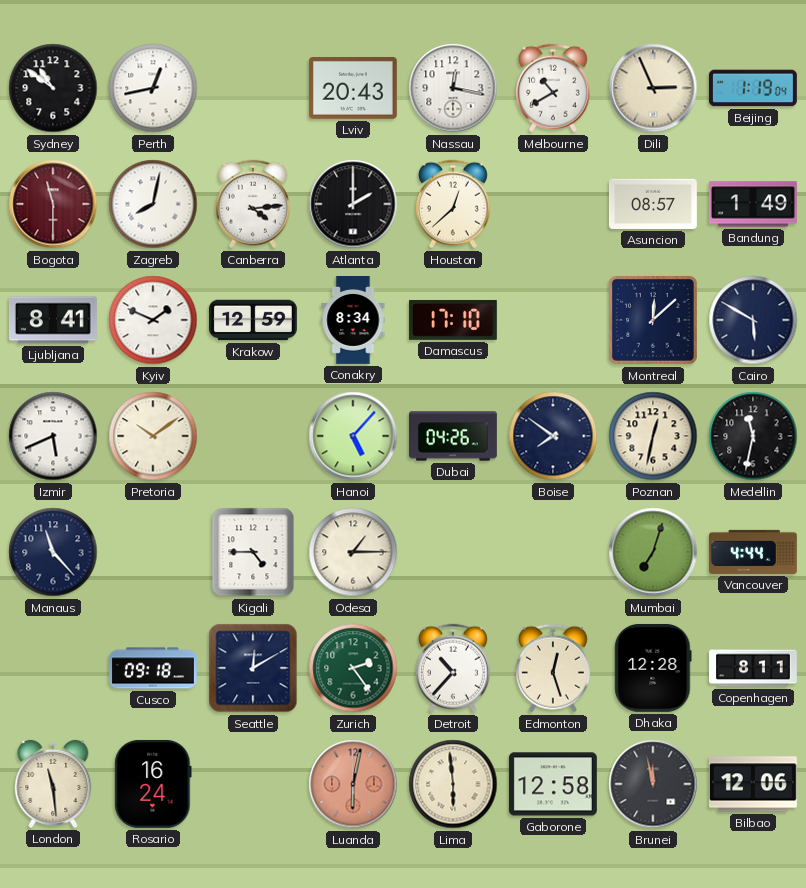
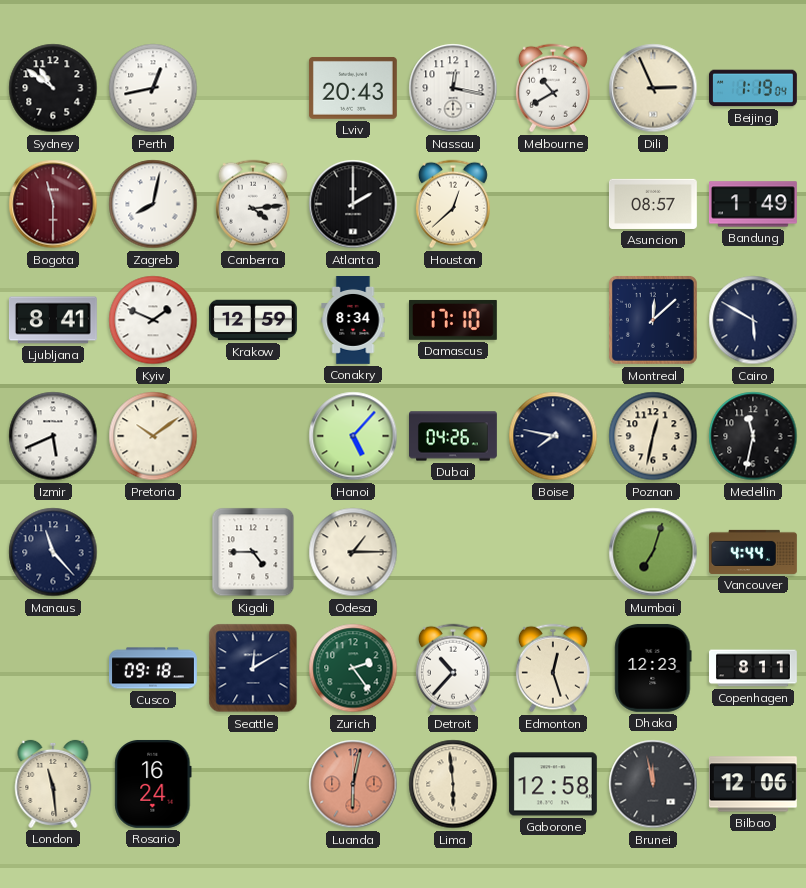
Boise: 7:51 -> 7:47 (553, 436)
Dhaka: 12:28 -> 12:23 (653, 668)
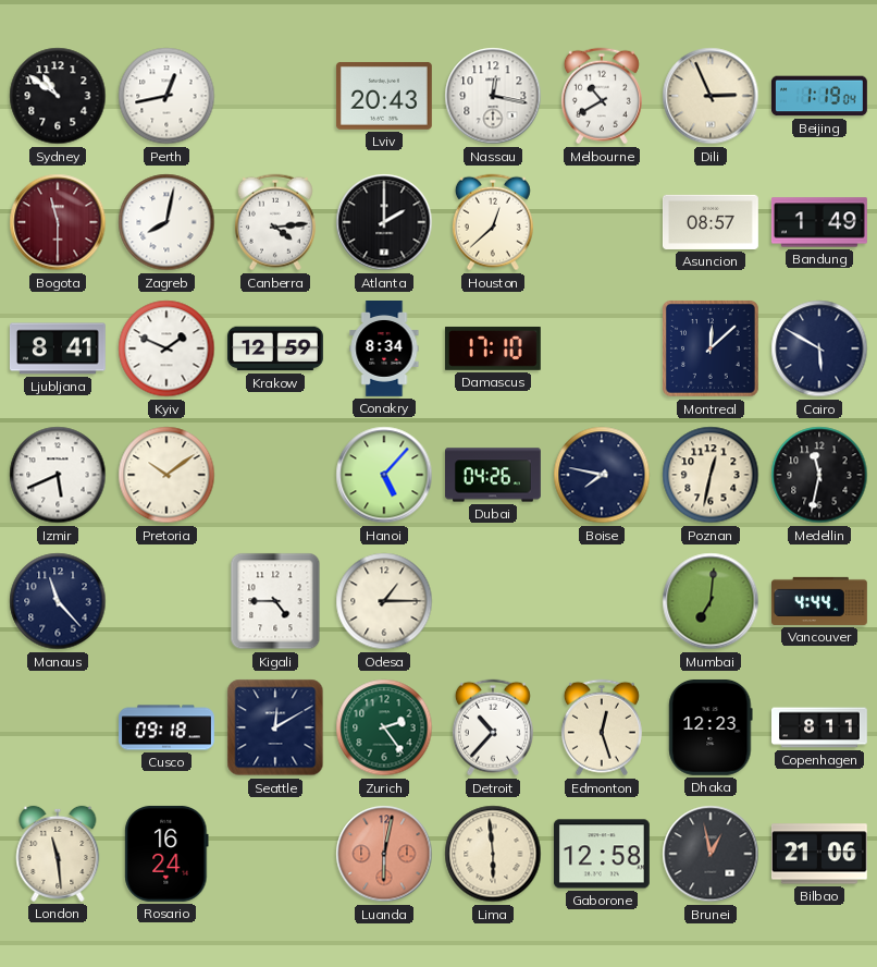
Mumbai: 7:03 -> 7:01 (711, 601)
Brunei: 11:58 -> 12:58 (711, 854)
Bilbao: 12:06 -> 21:06 (819, 854)
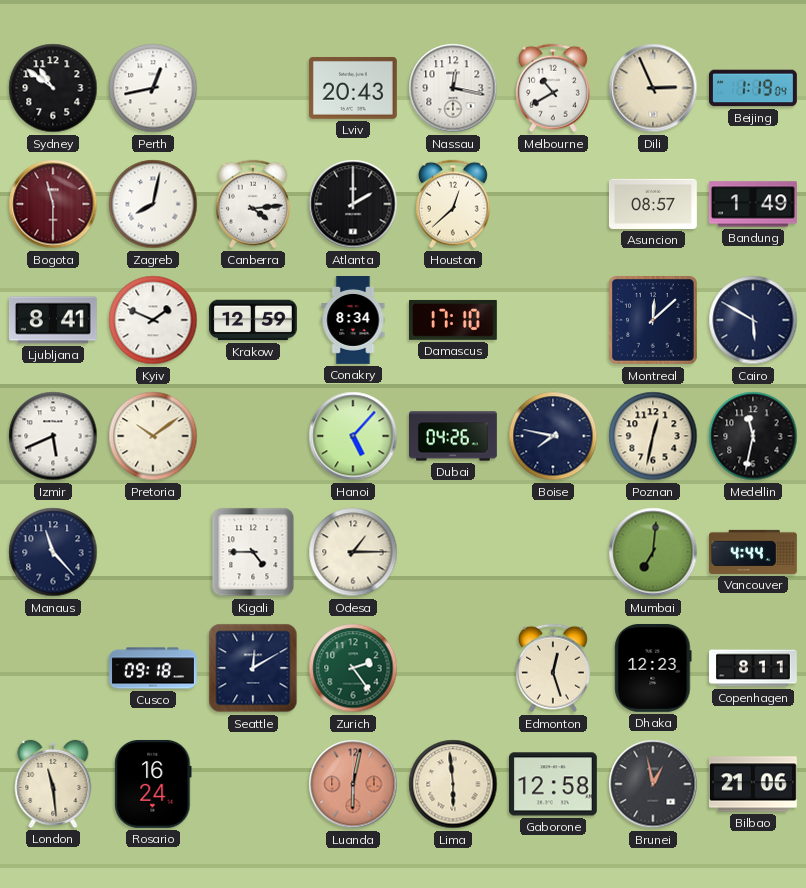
Detroit: 10:37 -> none (493, 727)
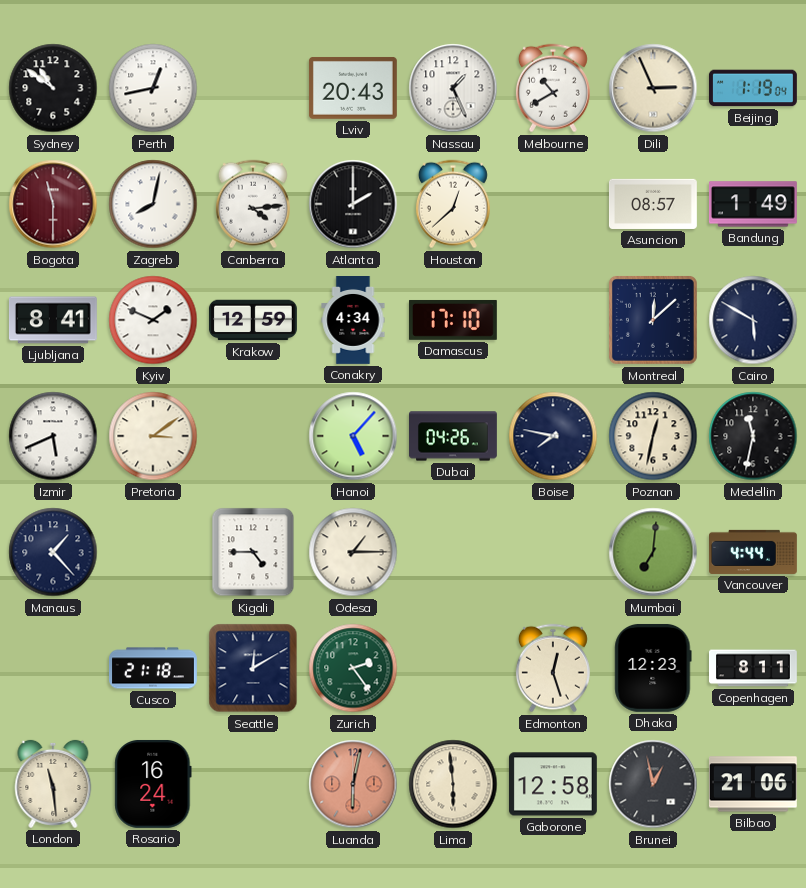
Nassau: 12:17 -> 1:26 (453, 88)
Conakry: 8:34 -> 4:34 (353, 321)
Pretoria: 10:09 -> 3:09 (153, 436)
Manaus: 11:23 -> 1:23 (53, 552)
Cusco: 09:18 -> 21:18 (154, 668)
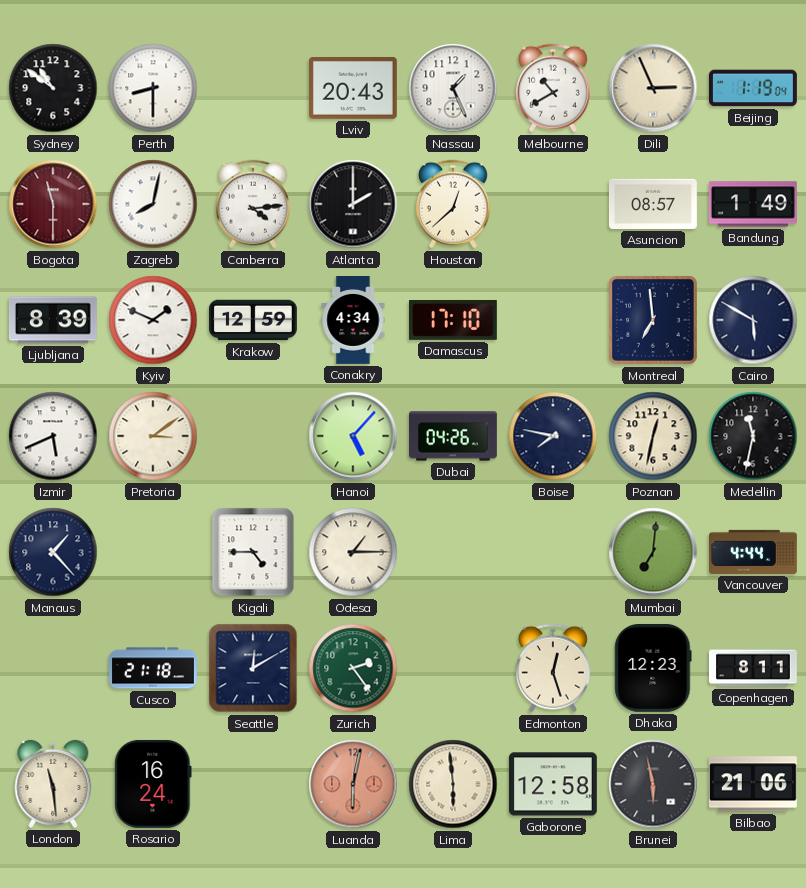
Perth: 12:43 -> 8:30 (153, 88)
Ljubljana: 8:41 -> 8:39 (53, 320)
Montreal: 12:08 -> 6:59 (653, 320)
Brunei: 12:58 -> 5:58 (653, 784)
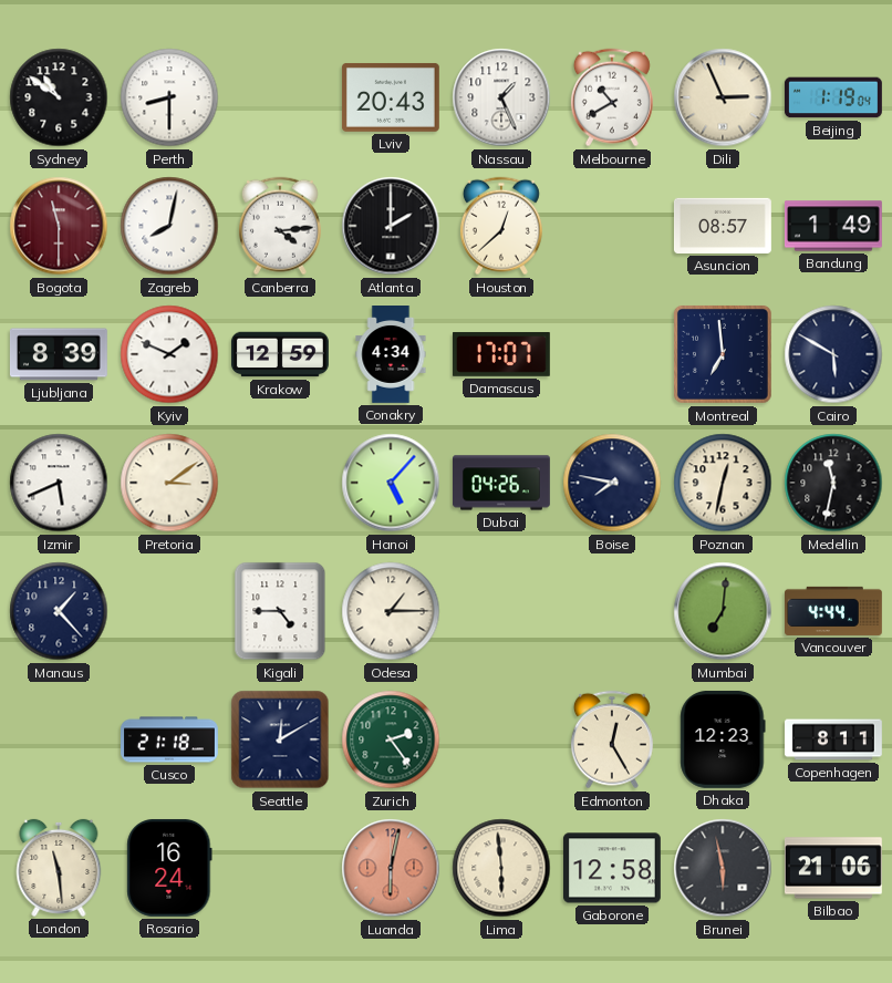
Damascus: 17:10 -> 17:07 (501, 354)
Edmonton: 12:27 -> 12:25 (612, 739)
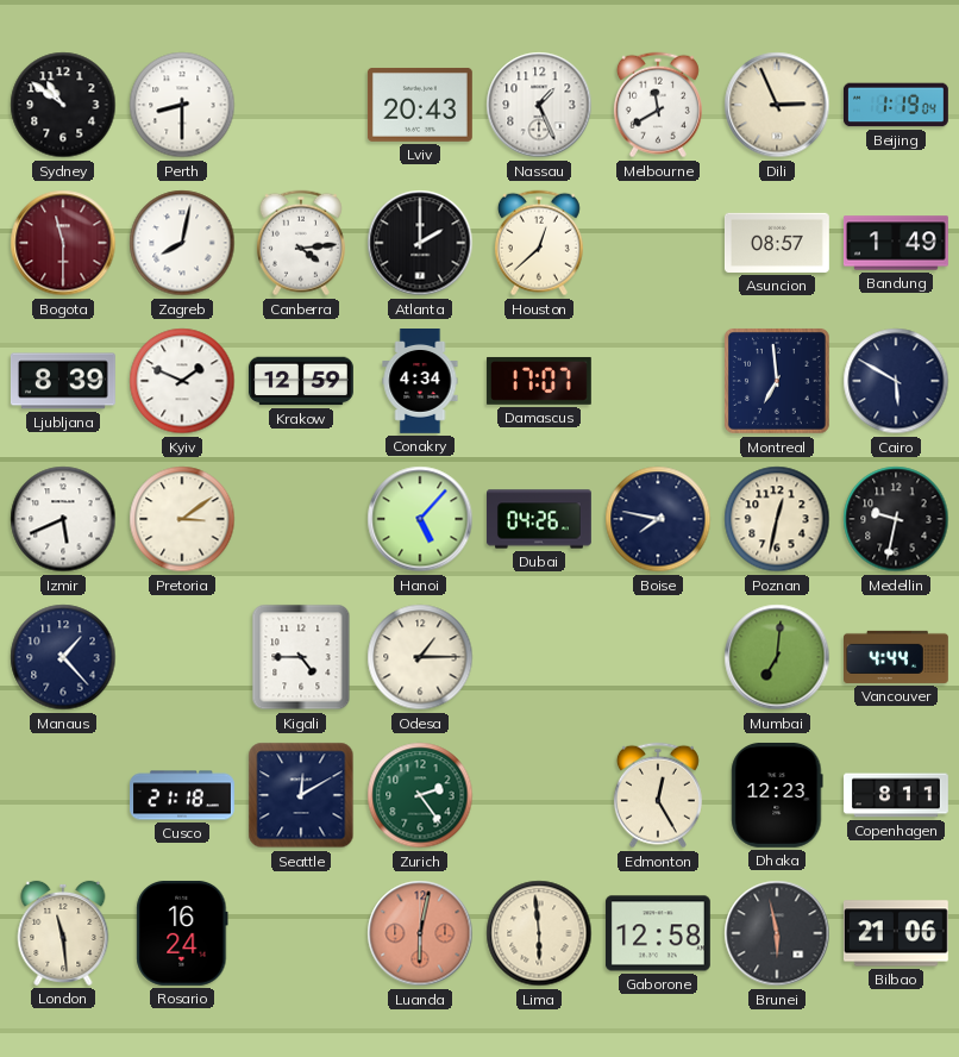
Melbourne: 10:40 -> 11:40 (658, 105)
Medellin: 11:32 -> 9:32 (896, 519)
